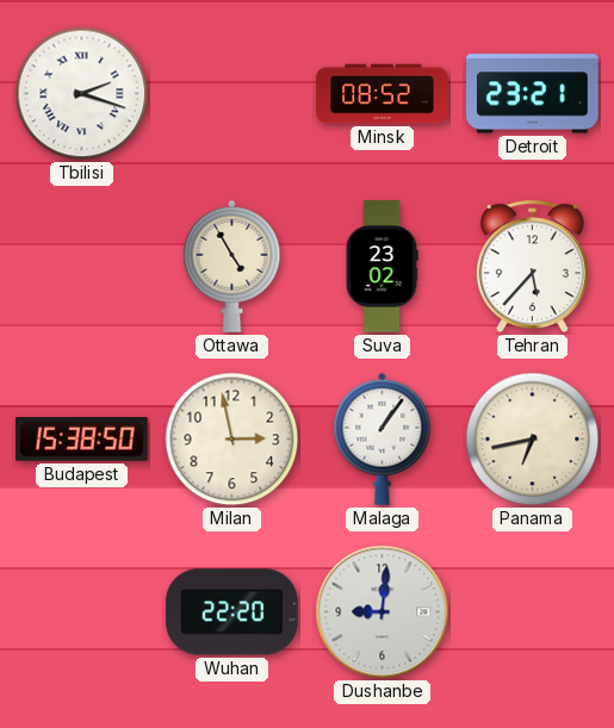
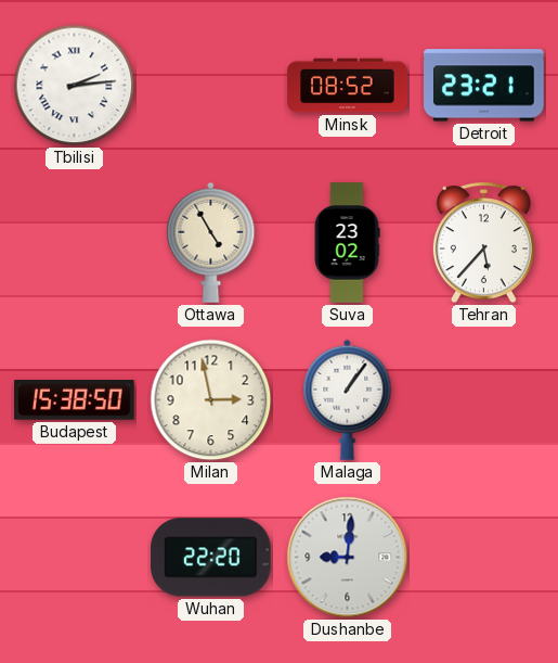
Tbilisi: 2:18 -> 2:14 (75, 86)
Panama: 6:43 -> none (533, 440)
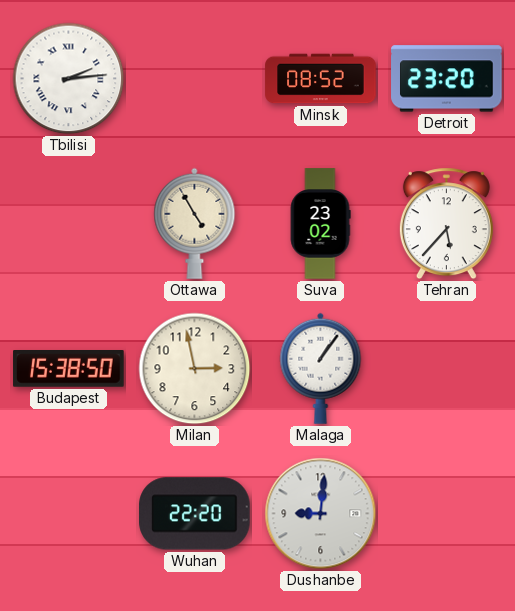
Detroit: 23:21 -> 23:20 (447, 79)
